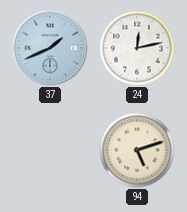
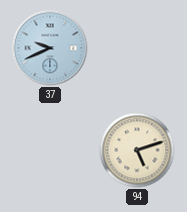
37: 1:41 -> 9:41 (50, 48)
24: 12:13 -> none (137, 48)
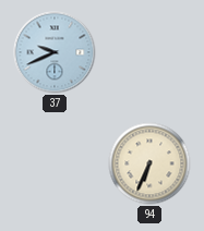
94: 5:12 -> 6:34 (149, 163)
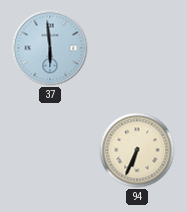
37: 9:41 -> 5:59 (50, 48)
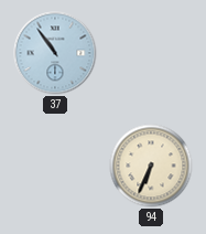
37: 5:59 -> 10:54 (55, 53)
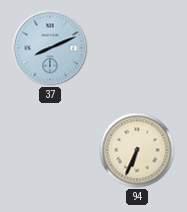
37: 10:54 -> 8:11 (50, 48)
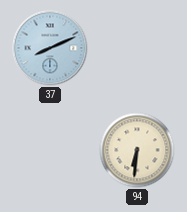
94: 6:34 -> 6:31 (137, 150)
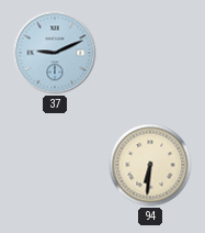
37: 8:11 -> 9:11 (55, 53)
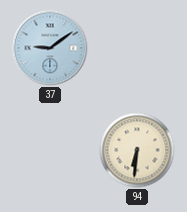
37: 9:11 -> 9:09 (50, 48)
